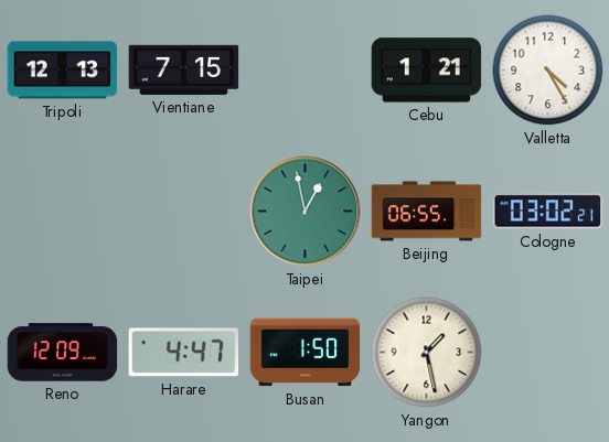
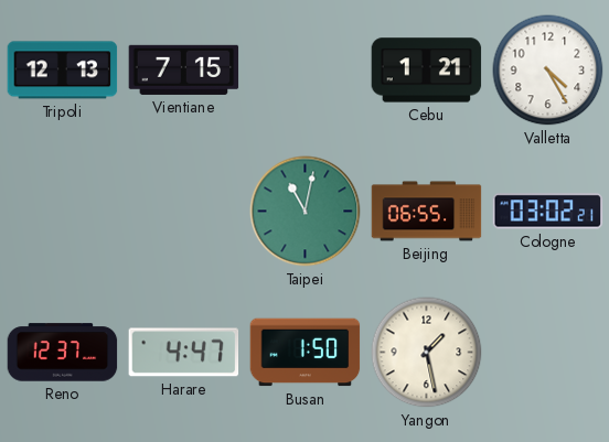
Taipei: 12:58 -> 11:02 (306, 212)
Reno: 12:09 -> 12:37 (63, 353)
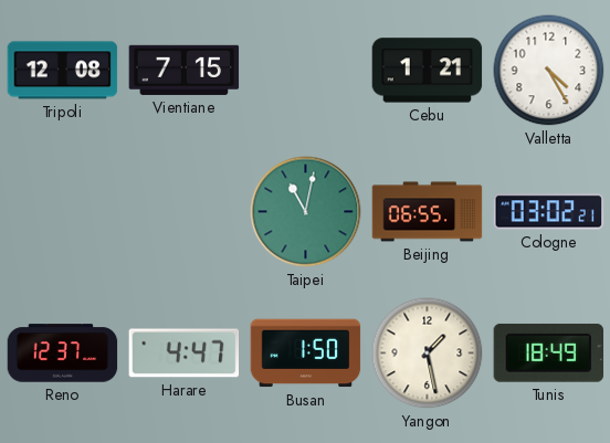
Tripoli: 12:13 -> 12:08 (63, 71)
Tunis: none -> 18:49 (549, 354)
